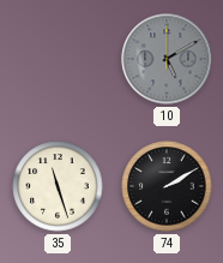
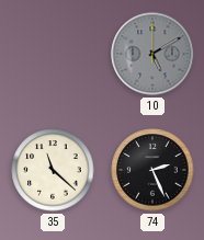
35: 11:27 -> 11:22 (53, 170)
74: 2:10 -> 2:26 (152, 170)
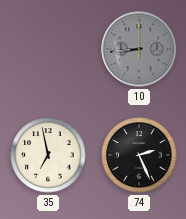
10: 5:10 -> 8:44 (139, 49)
35: 11:22 -> 6:58 (48, 155)
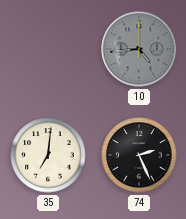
10: 8:44 -> 4:44 (139, 49)
35: 6:58 -> 7:01 (48, 155)
